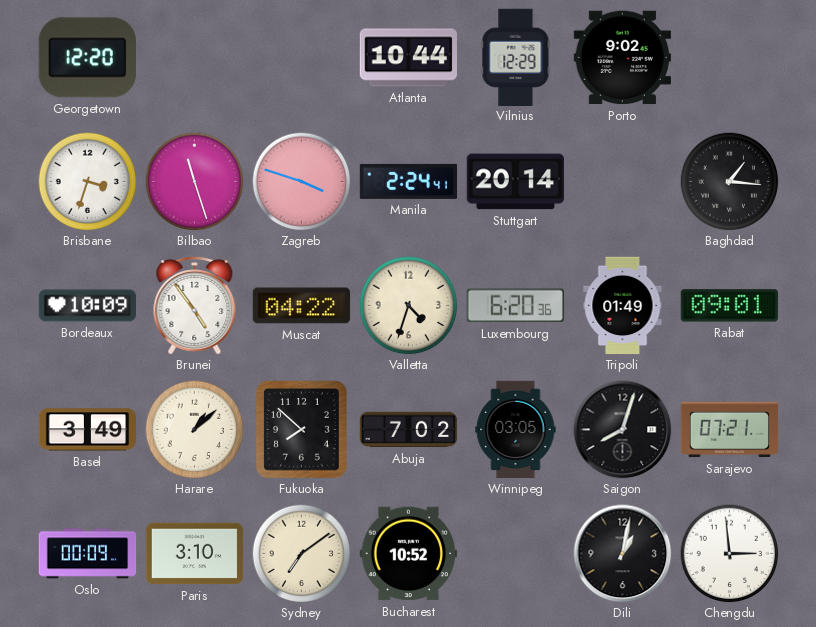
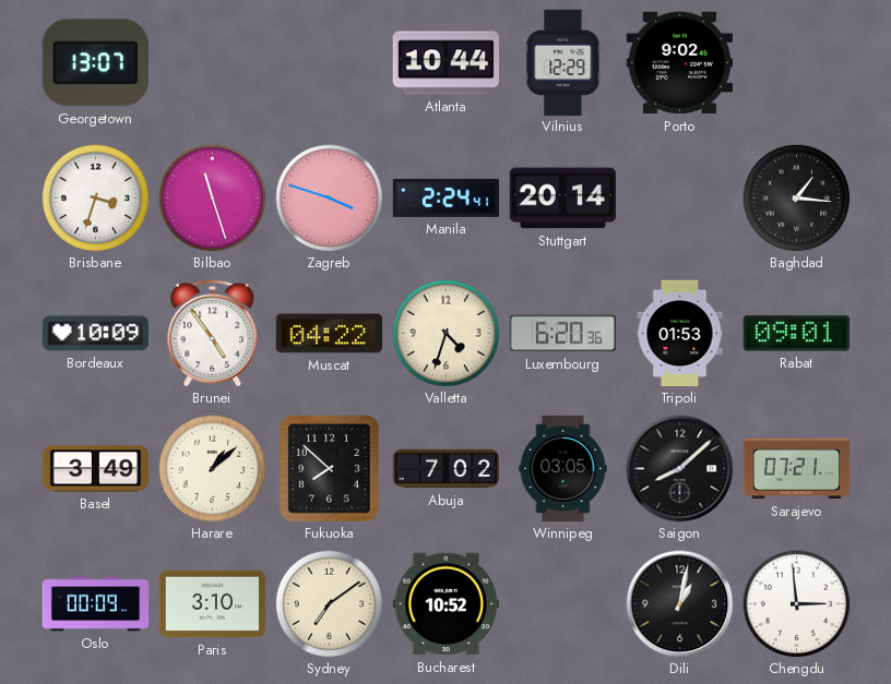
Georgetown: 12:20 -> 13:07 (95, 63)
Tripoli: 01:49 -> 01:53 (680, 334)
Saigon: 8:03 -> 8:08 (680, 469)
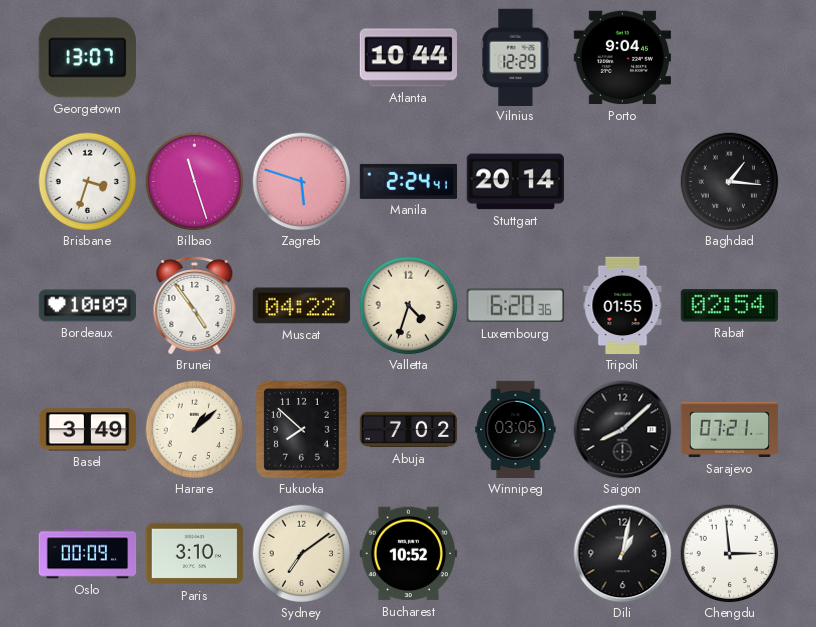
Porto: 9:02 -> 9:04 (622, 58)
Zagreb: 3:48 -> 5:48 (302, 182)
Tripoli: 01:53 -> 01:55 (623, 306)
Rabat: 09:01 -> 02:54 (729, 306)
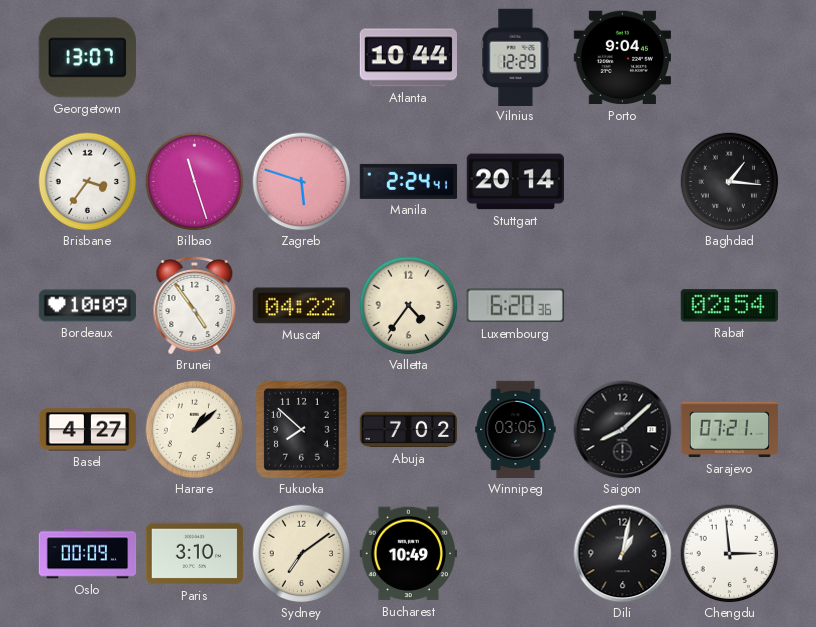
Brisbane: 3:33 -> 3:36 (88, 182)
Valletta: 4:33 -> 4:36 (409, 306)
Tripoli: 01:55 -> none (623, 306)
Basel: 3:49 -> 4:27 (88, 430)
Bucharest: 10:52 -> 10:49 (408, 554)
